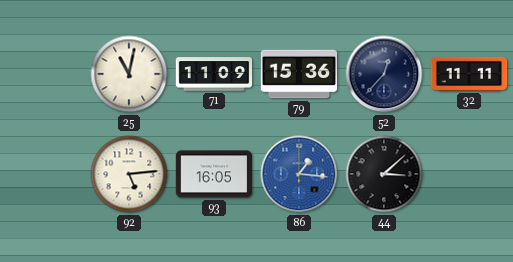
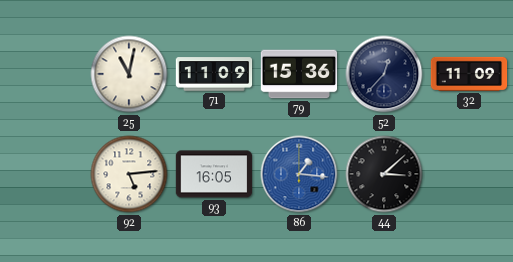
32: 11:11 -> 11:09 (469, 74)
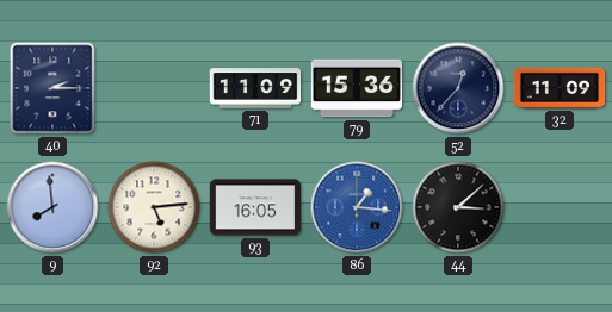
40: none -> 2:15 (52, 88)
25: 11:02 -> none (129, 74)
9: none -> 7:59 (52, 207)
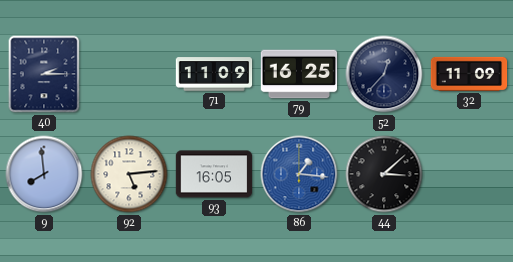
79: 15:36 -> 16:25 (299, 74)
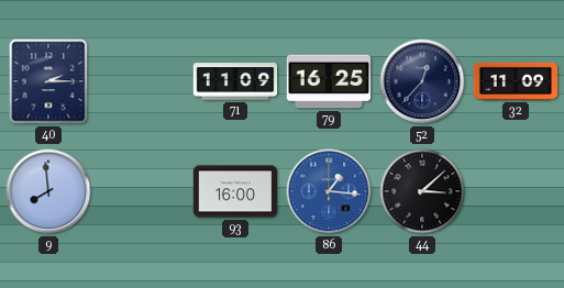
92: 5:14 -> none (129, 174)
93: 16:05 -> 16:00 (235, 191)
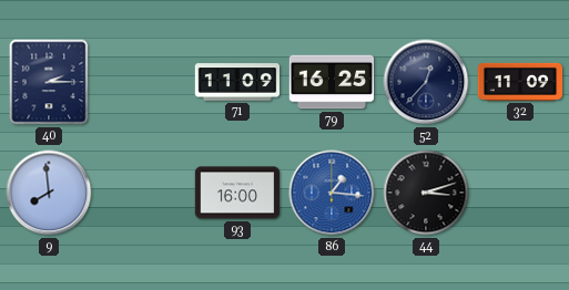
44: 3:08 -> 3:12 (426, 193)
